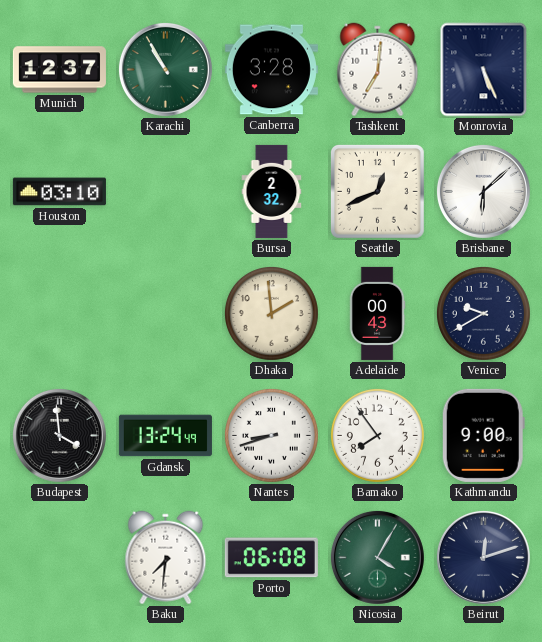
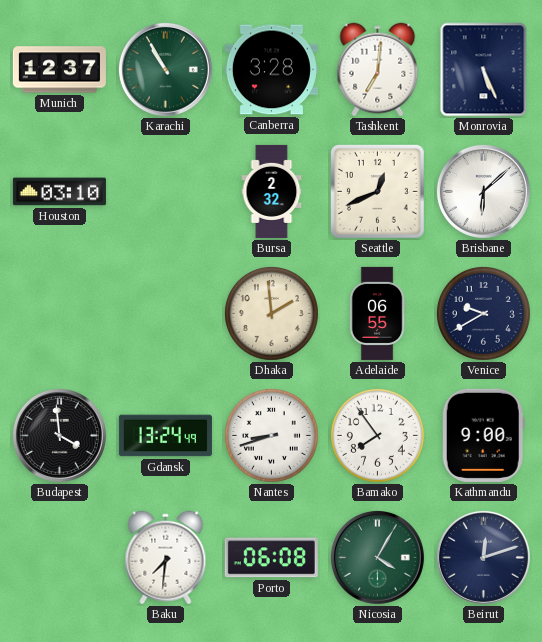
Adelaide: 00:43 -> 06:55 (377, 313)
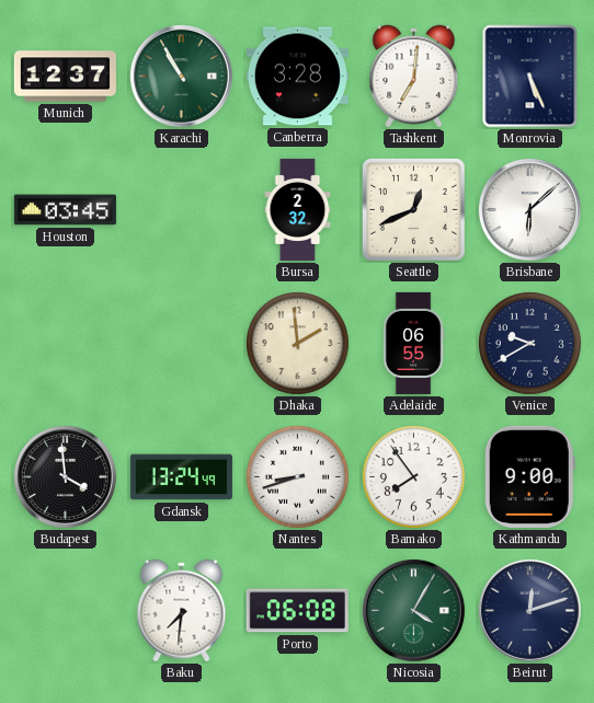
Houston: 03:10 -> 03:45 (65, 210)
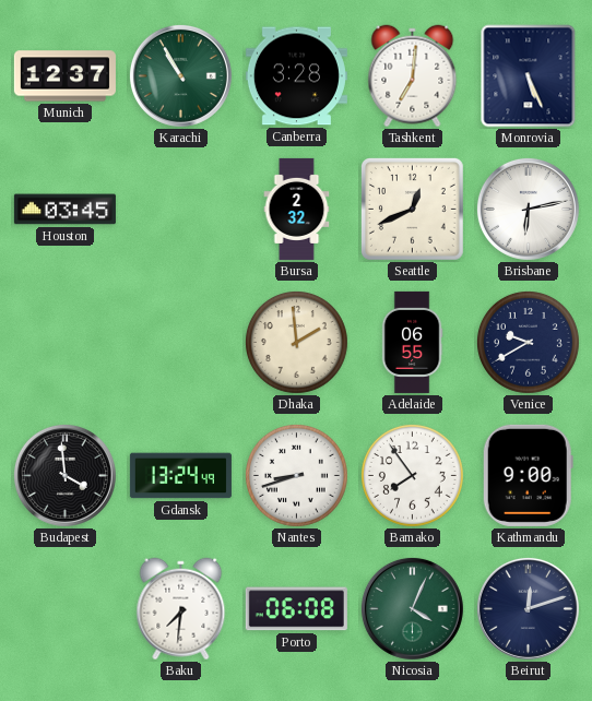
Brisbane: 6:08 -> 6:13 (528, 209)
Nicosia: 4:05 -> 4:04 (412, 608)
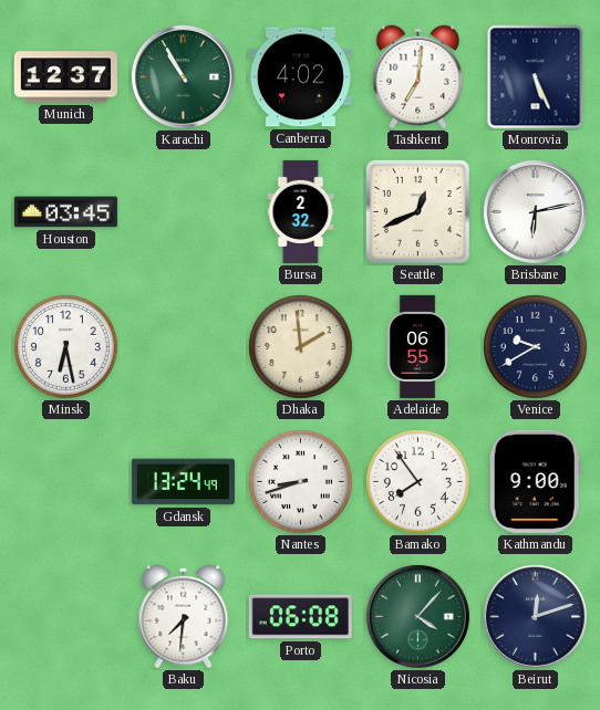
Canberra: 3:28 -> 4:02 (300, 77)
Minsk: none -> 6:28 (65, 346)
Budapest: 3:59 -> none (64, 475)
Nicosia: 4:04 -> 4:07 (417, 616)
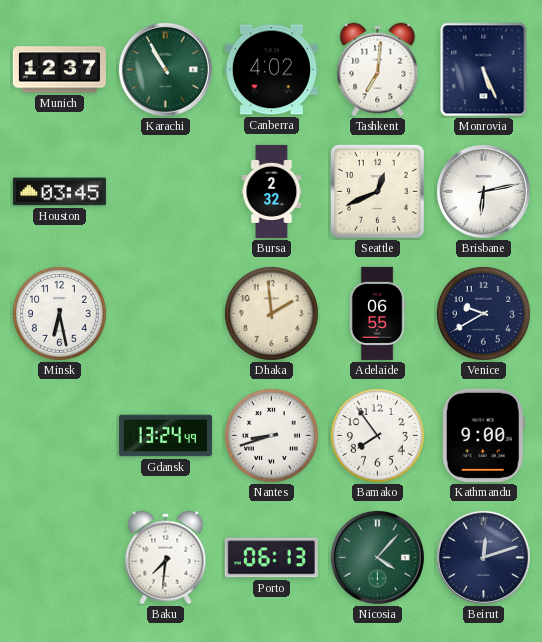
Porto: 06:08 -> 06:13 (271, 558)
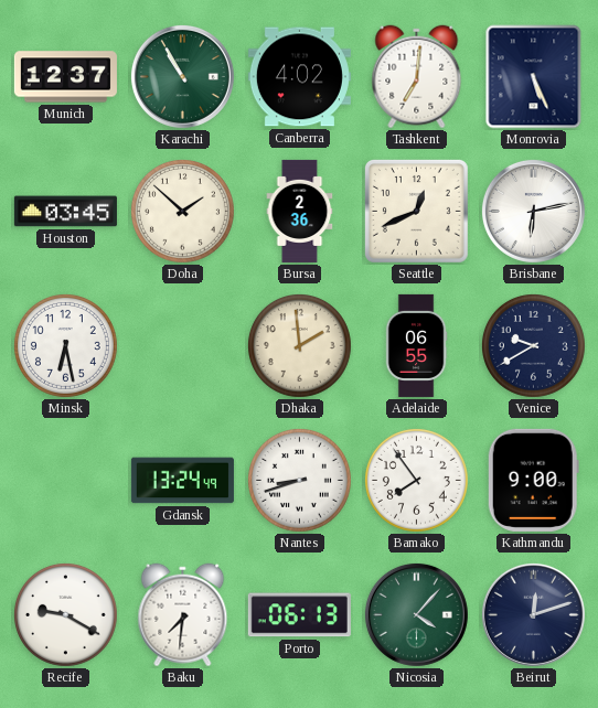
Doha: none -> 1:52 (182, 211)
Bursa: 2:32 -> 2:36 (300, 211)
Recife: none -> 9:20 (65, 614)
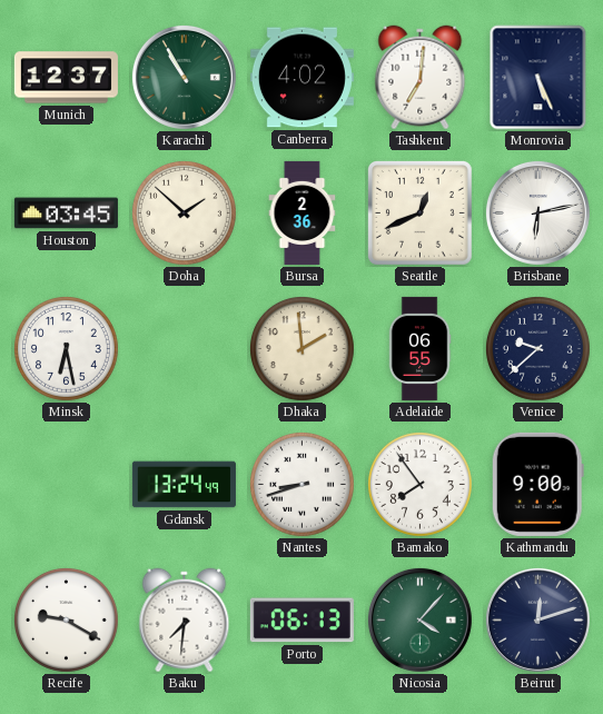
Venice: 9:40 -> 9:38 (537, 348)
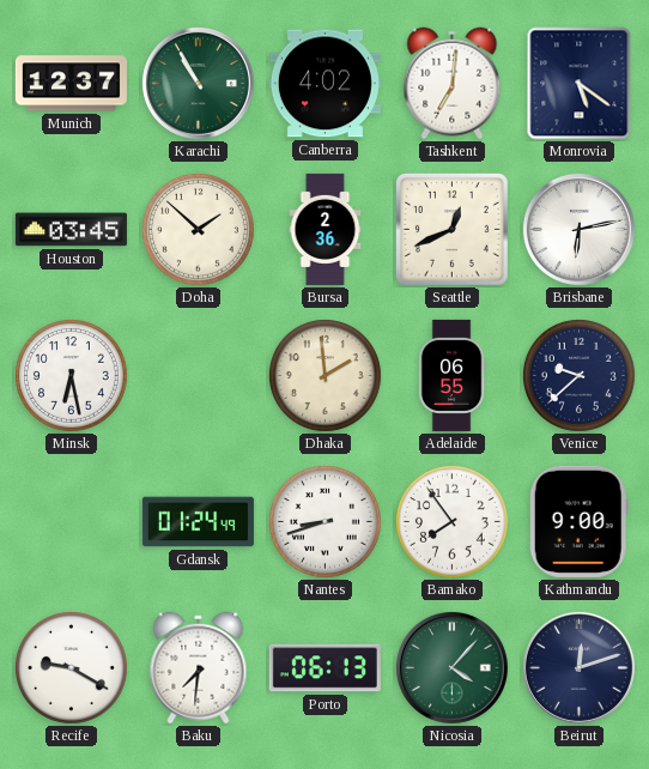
Monrovia: 5:26 -> 5:21 (580, 84)
Gdansk: 13:24 -> 01:24 (198, 522)
